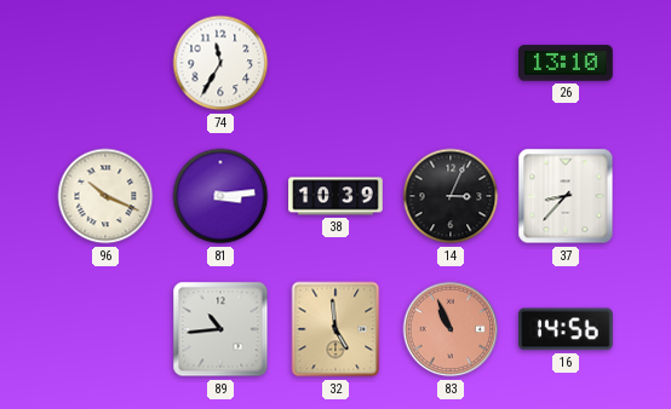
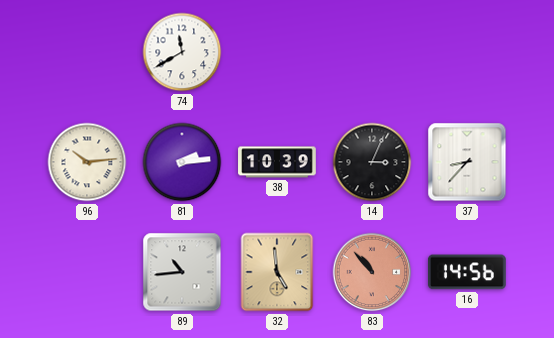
74: 11:35 -> 11:40 (182, 52)
26: 13:10 -> none (567, 63)
96: 10:19 -> 10:14 (87, 162)
81: 3:14 -> 2:14 (182, 162)
83: 10:56 -> 10:53 (372, 272)
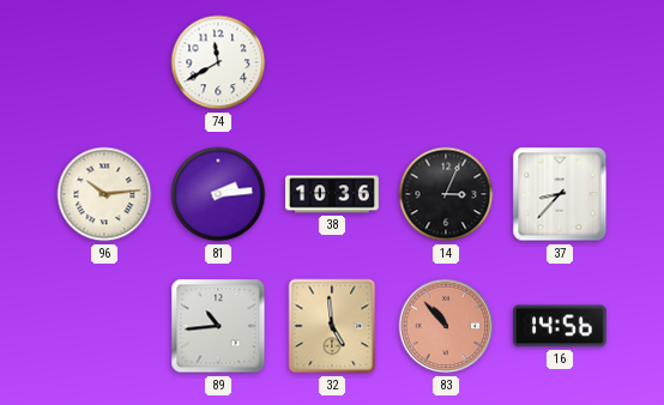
38: 10:39 -> 10:36 (332, 194)
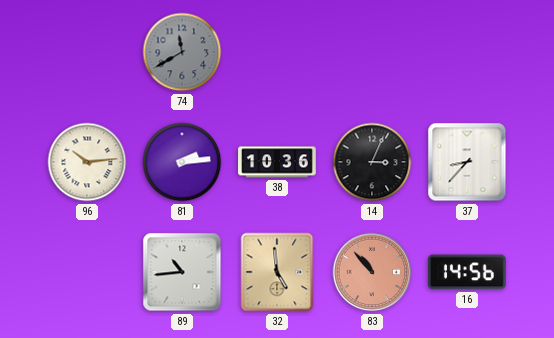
74 dial: white -> grey (182, 52)
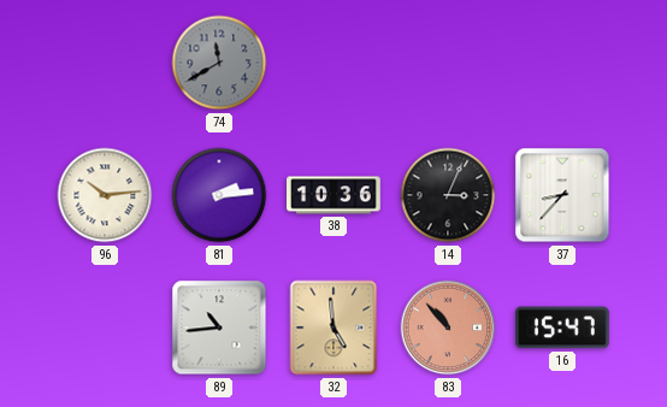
16: 14:56 -> 15:47 (562, 328)
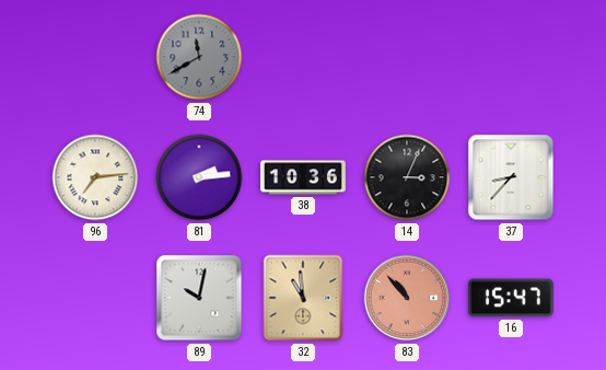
96: 10:14 -> 7:14 (95, 177)
89: 10:44 -> 10:02 (199, 298)
32: 4:59 -> 10:59 (303, 298)
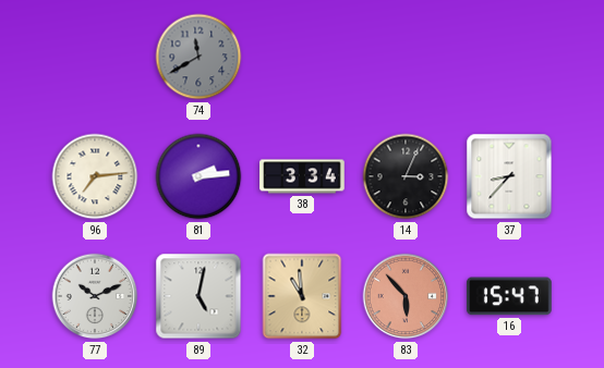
38: 10:36 -> 3:34 (302, 176)
77: none -> 10:11 (95, 296)
89: 10:02 -> 5:02 (198, 296)
83: 10:53 -> 5:53 (406, 296)
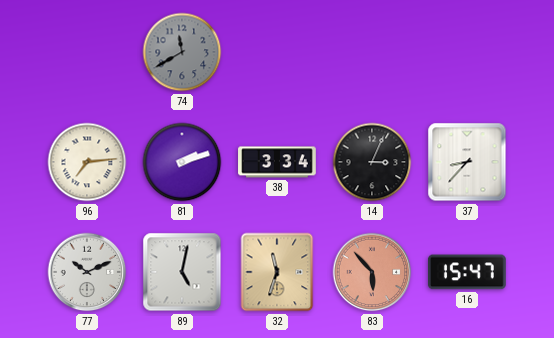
81: 2:14 -> 2:12 (182, 162)
32: 10:59 -> 11:33 (277, 272)
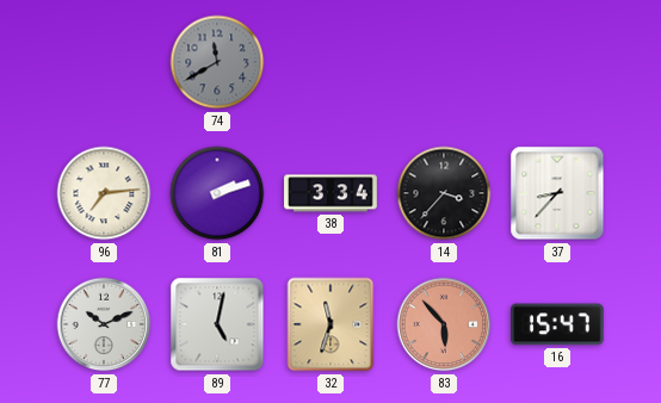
14: 3:04 -> 3:37 (444, 193)
